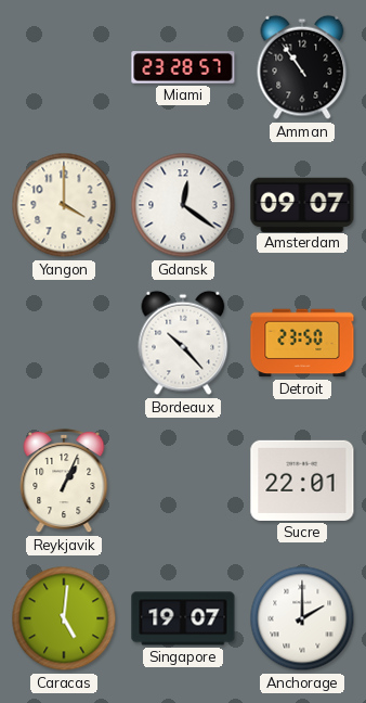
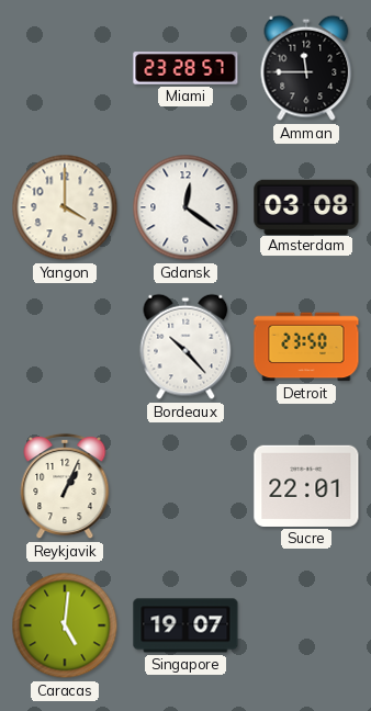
Amman: 10:54 -> 11:45 (306, 68)
Amsterdam: 09:07 -> 03:08 (306, 206)
Anchorage: 2:00 -> none (302, 618)
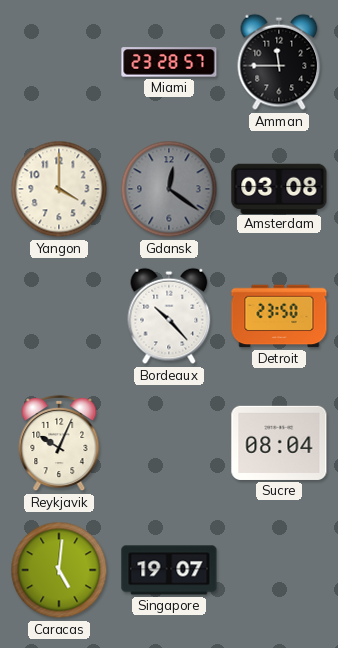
Gdansk dial: white -> grey (169, 189)
Reykjavik: 1:04 -> 10:04 (59, 443)
Sucre: 22:01 -> 08:04 (279, 443)
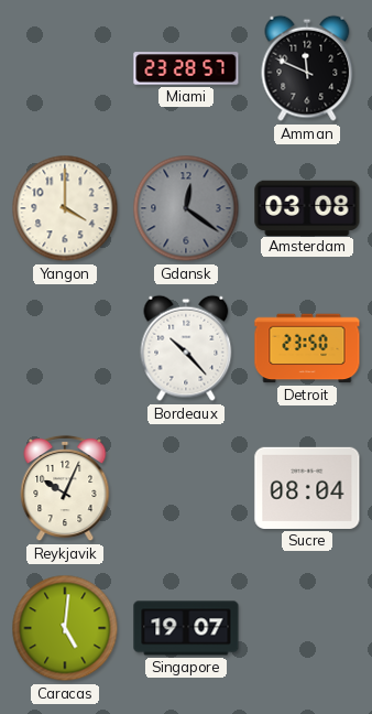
Amman: 11:45 -> 11:49 (307, 68)
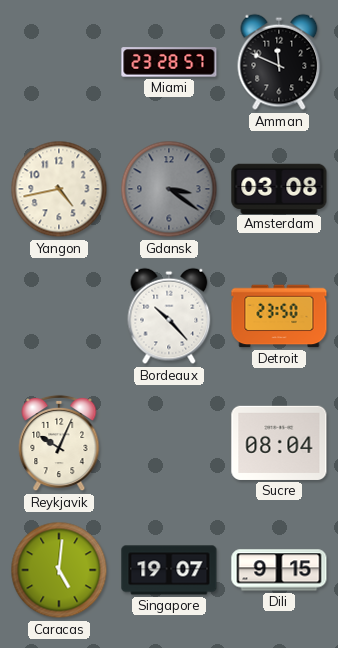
Yangon: 4:00 -> 4:43 (59, 189)
Gdansk: 12:21 -> 3:21 (169, 189)
Dili: none -> 9:15 (279, 570)
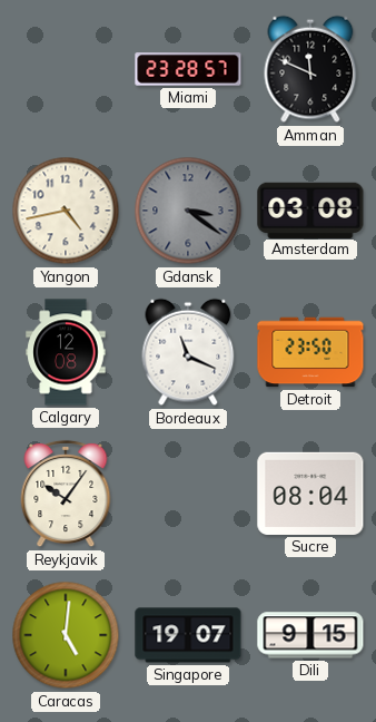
Calgary: none -> 12:08 (66, 352)
Bordeaux: 10:23 -> 11:19 (188, 352)
Reykjavik: 10:04 -> 10:06 (66, 494)
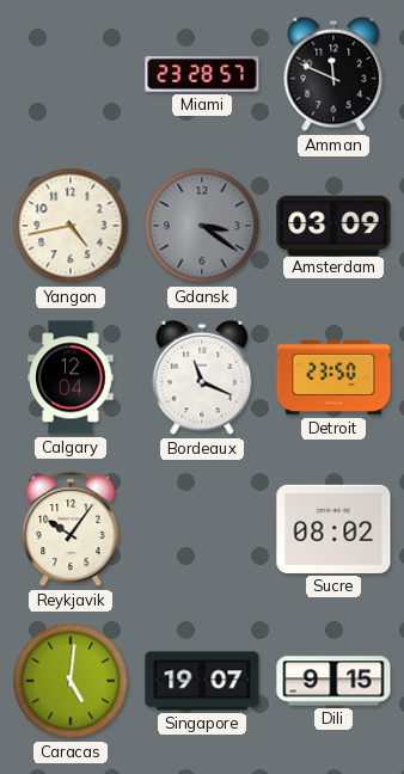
Amsterdam: 03:08 -> 03:09 (333, 225)
Calgary: 12:08 -> 12:04 (71, 377)
Sucre: 08:04 -> 08:02 (333, 529)
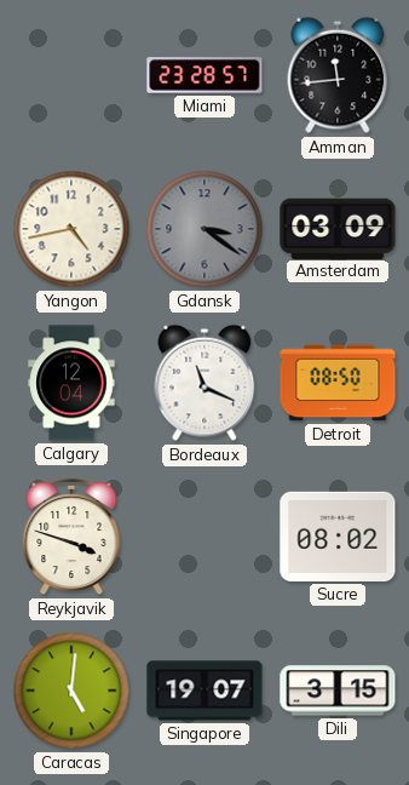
Amman: 11:49 -> 11:44 (338, 75)
Detroit: 23:50 -> 08:50 (338, 383)
Reykjavik: 10:06 -> 3:48 (71, 537)
Dili: 9:15 -> 3:15 (338, 691)
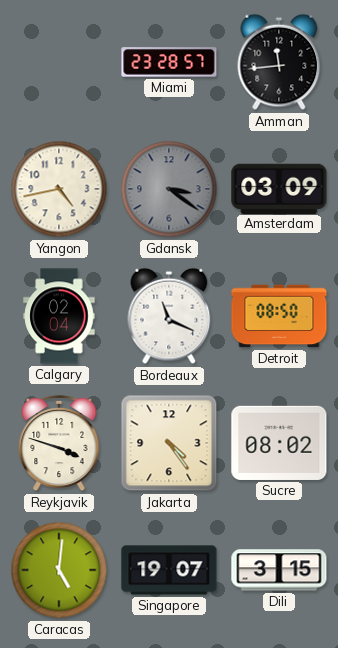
Calgary: 12:04 -> 02:04 (59, 316)
Jakarta: none -> 4:24 (169, 443)
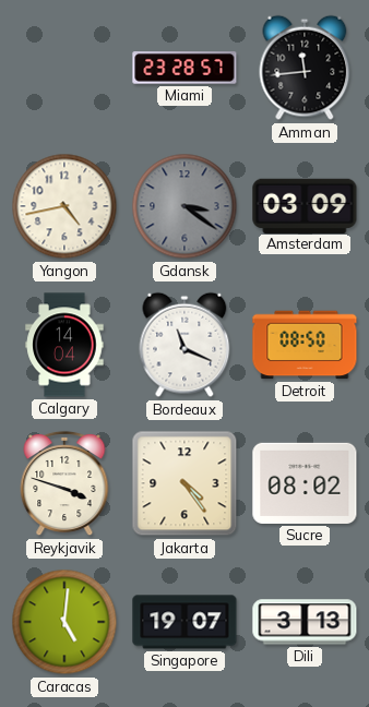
Calgary: 02:04 -> 14:04 (64, 345)
Dili: 3:15 -> 3:13 (305, 622)
